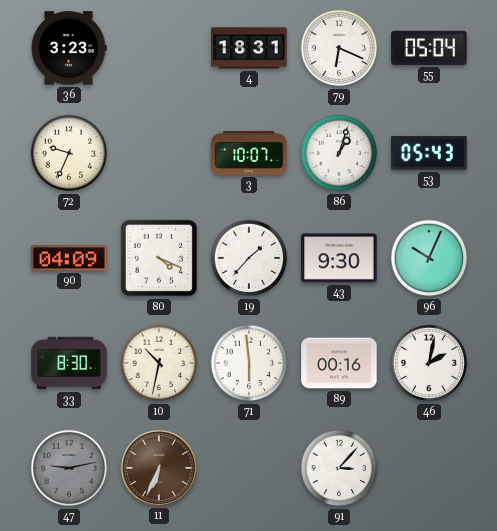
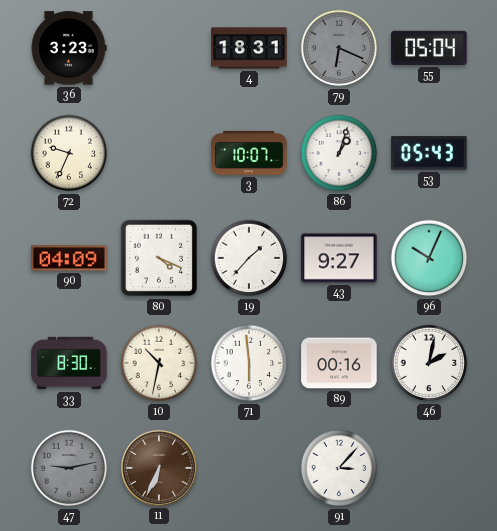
79 dial: white -> grey (339, 48)
43: 9:30 -> 9:27 (339, 258)
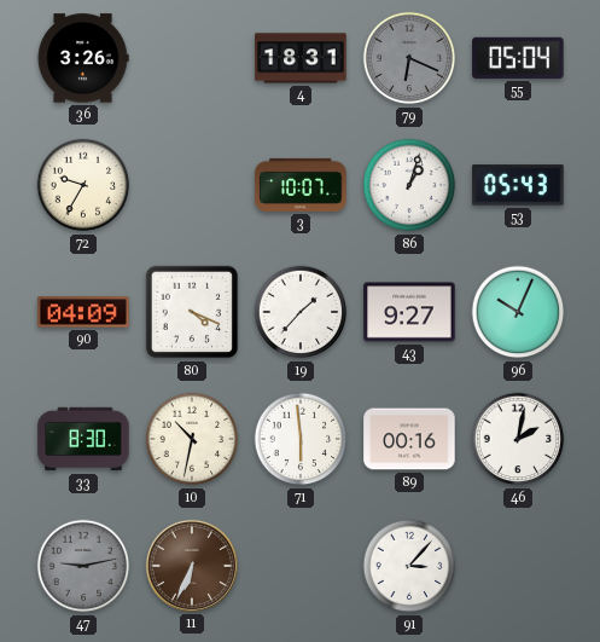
36: 3:23 -> 3:26 (83, 58)
72: 9:34 -> 9:35 (83, 185)
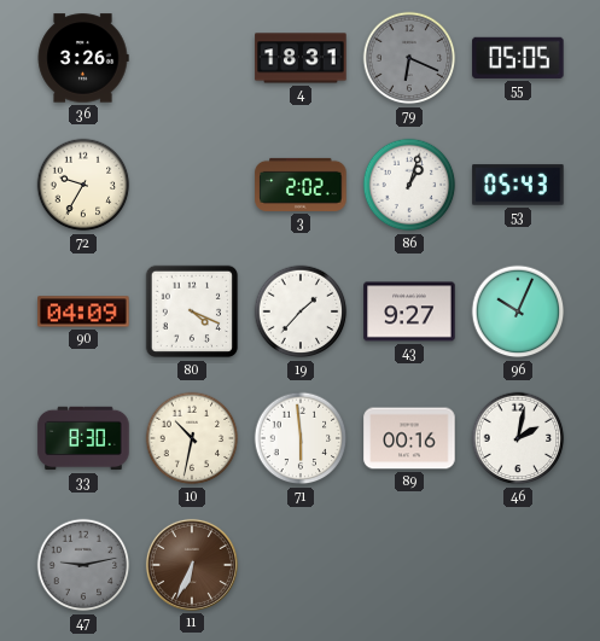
55: 05:04 -> 05:05 (518, 58)
3: 10:07 -> 2:02 (301, 185)
91: 3:07 -> none (409, 566)
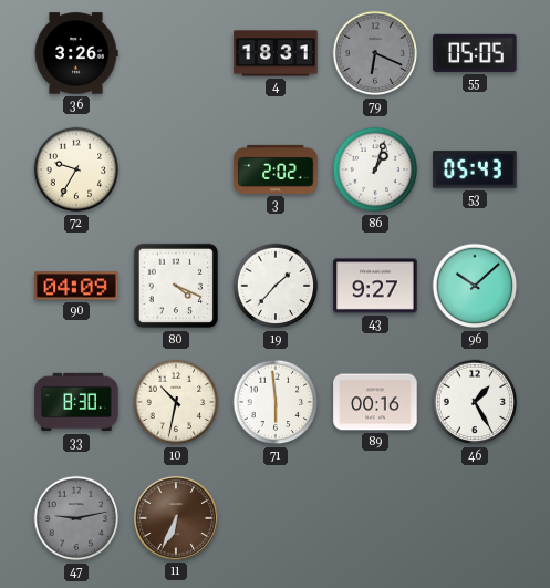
96: 10:04 -> 10:08 (475, 286)
46: 2:02 -> 1:25 (475, 402)
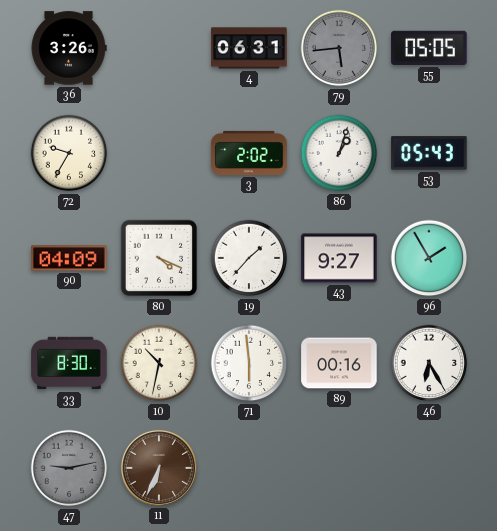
4: 18:31 -> 06:31 (249, 48)
79: 6:19 -> 5:44 (339, 48)
96: 10:08 -> 1:55 (429, 258)
46: 1:25 -> 6:25 (429, 363)
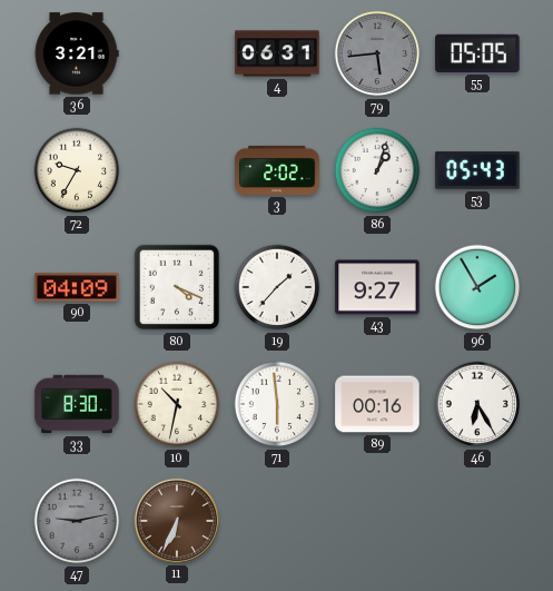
36: 3:26 -> 3:21 (77, 53)
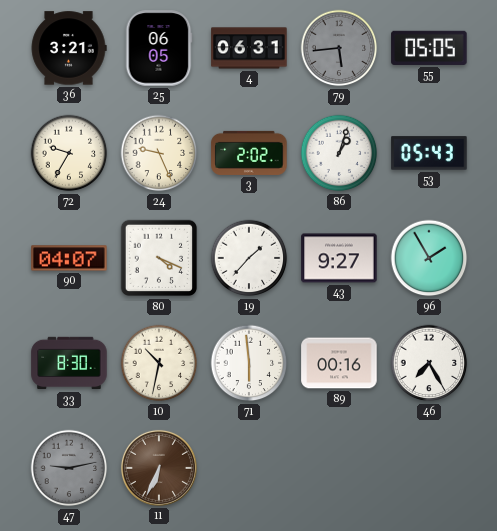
25: none -> 06:05 (159, 48)
24: none -> 9:26 (159, 153)
90: 04:09 -> 04:07 (69, 258)
46: 6:25 -> 7:25 (429, 363)
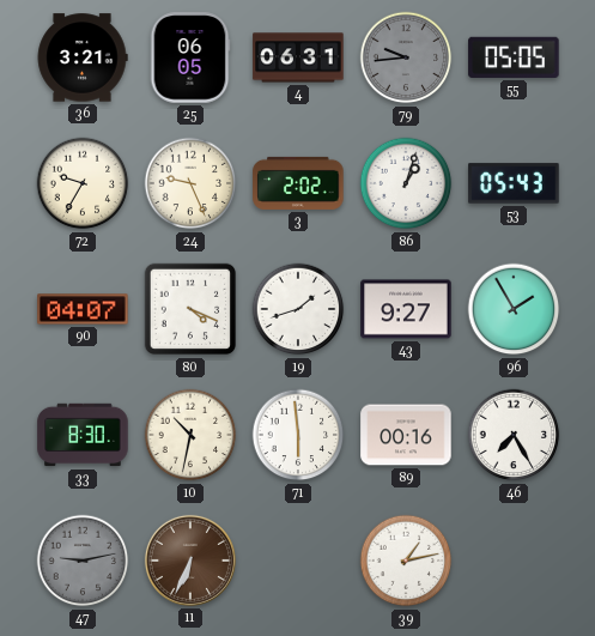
79: 5:44 -> 9:44 (406, 57)
19: 1:37 -> 1:42 (298, 309)
39: none -> 1:13 (406, 561)
